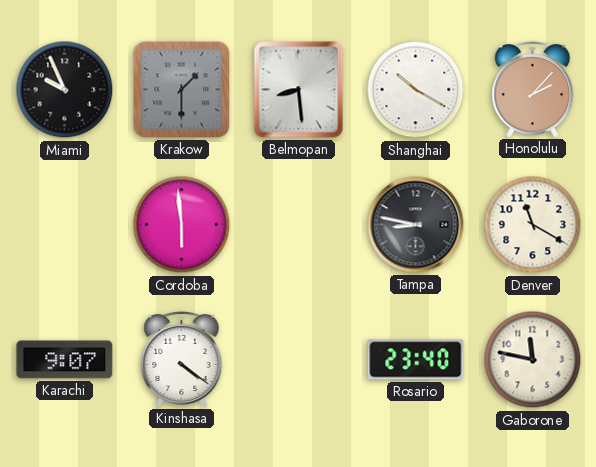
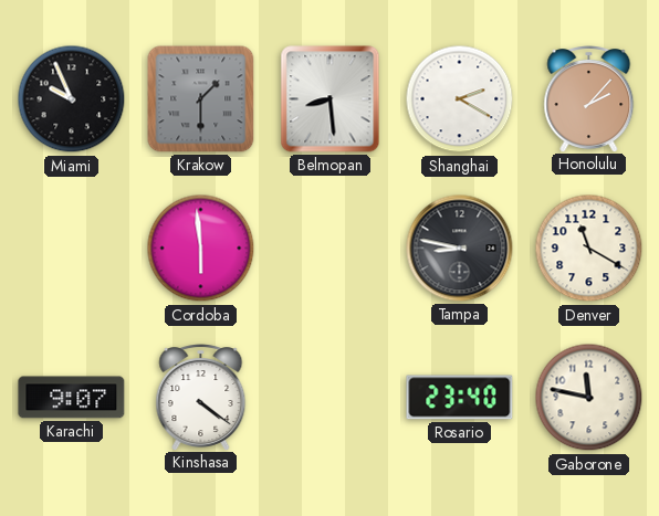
Shanghai: 10:20 -> 2:20 (460, 99)
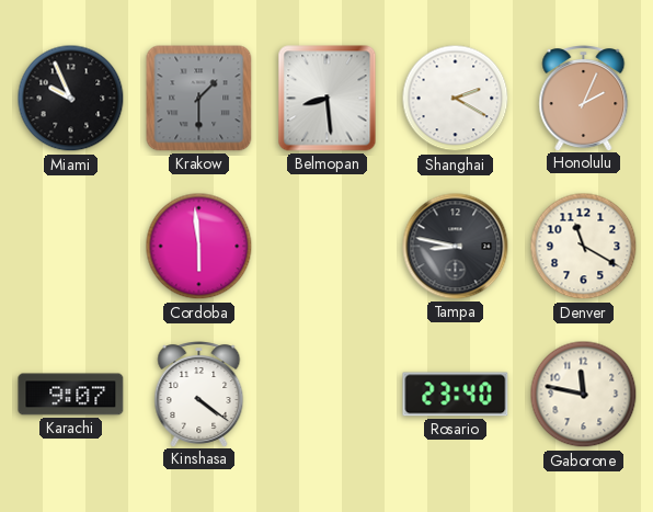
Honolulu: 2:07 -> 2:04 (584, 99)
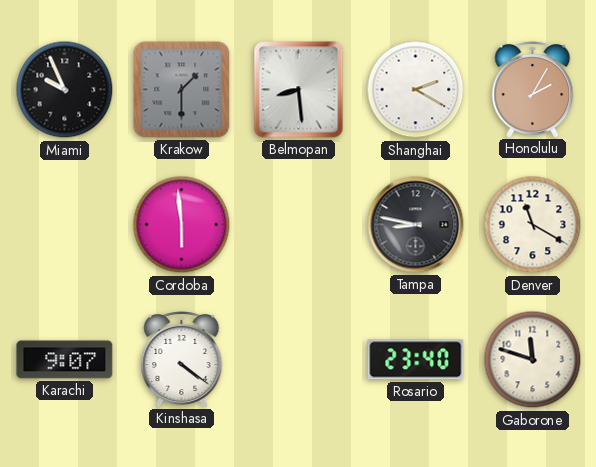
Honolulu: 2:04 -> 2:05 (533, 90)
Gaborone: 11:47 -> 11:48 (533, 360)
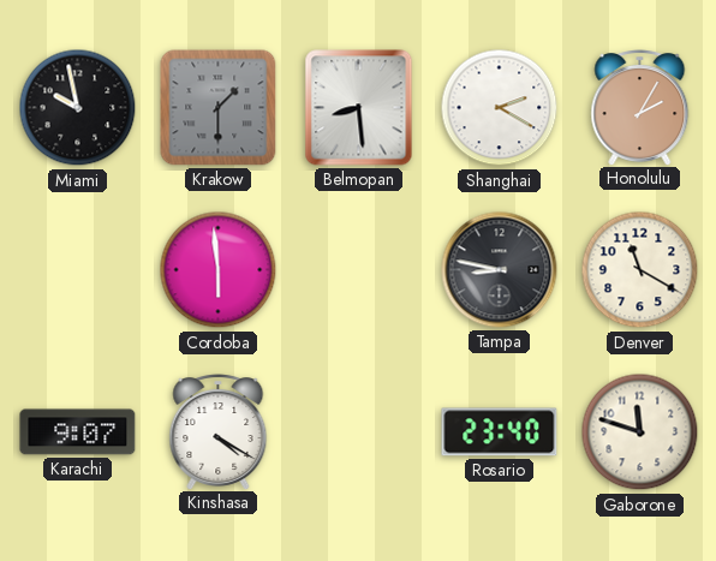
Miami: 9:56 -> 9:58 (78, 108)
Kinshasa: 4:21 -> 4:20 (219, 432)
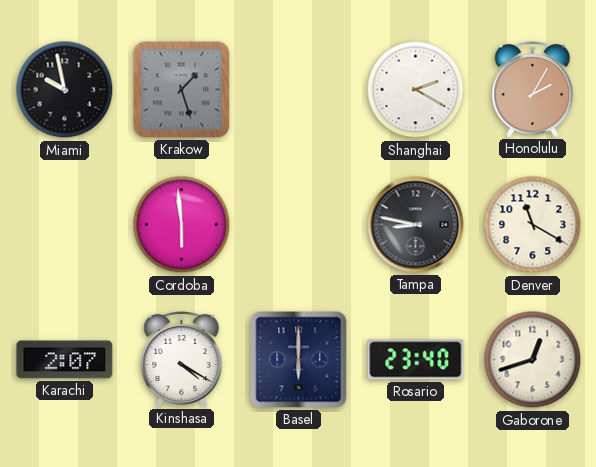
Krakow: 1:30 -> 1:27 (182, 90)
Belmopan: 8:29 -> none (359, 108)
Karachi: 9:07 -> 2:07 (65, 360)
Basel: none -> 6:00 (299, 360)
Gaborone: 11:48 -> 12:42 (533, 360)
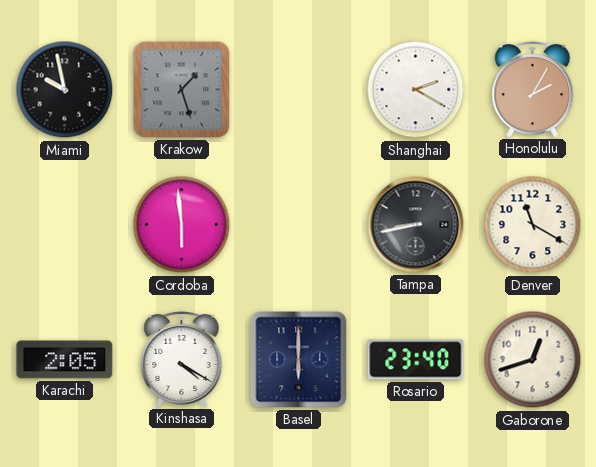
Tampa: 8:47 -> 8:43 (416, 225)
Karachi: 2:07 -> 2:05 (65, 360)
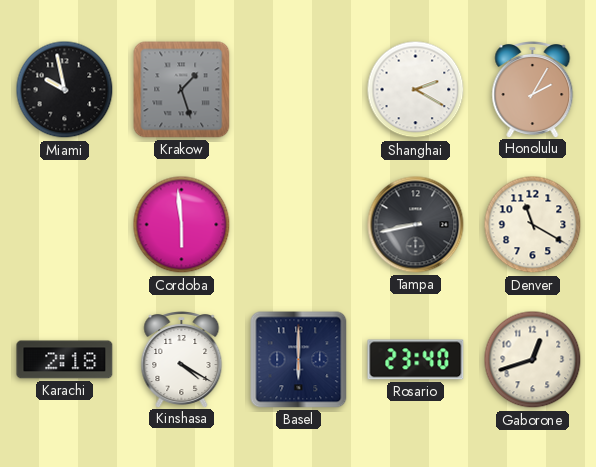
Karachi: 2:05 -> 2:18 (65, 360)
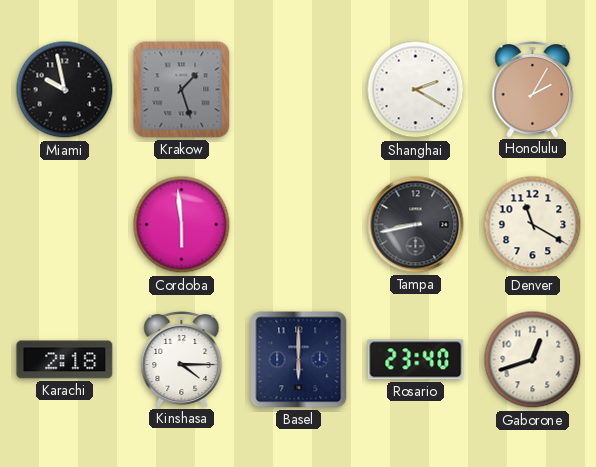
Kinshasa: 4:20 -> 4:15 (182, 360)
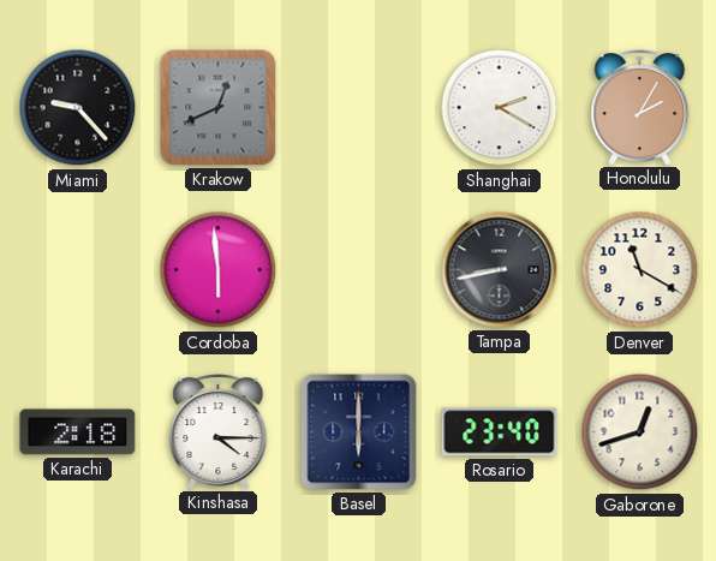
Miami: 9:58 -> 9:23 (78, 108)
Krakow: 1:27 -> 12:41 (219, 108)
